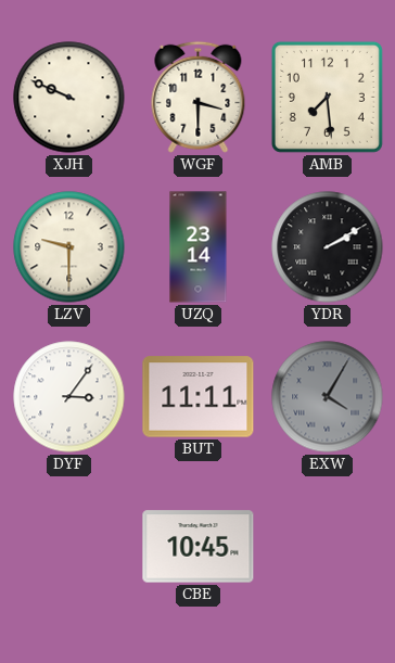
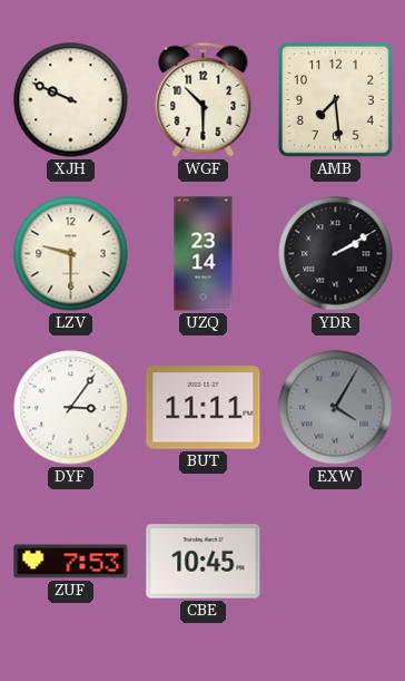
WGF: 3:30 -> 10:30 (204, 99)
ZUF: none -> 7:53 (71, 562)
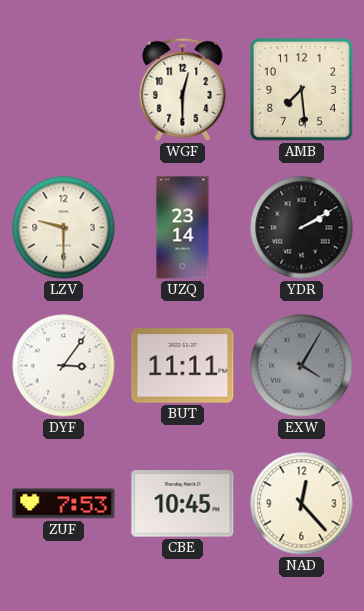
XJH: 9:49 -> none (71, 100)
WGF: 10:30 -> 12:30 (183, 89)
NAD: none -> 12:23 (302, 504)
